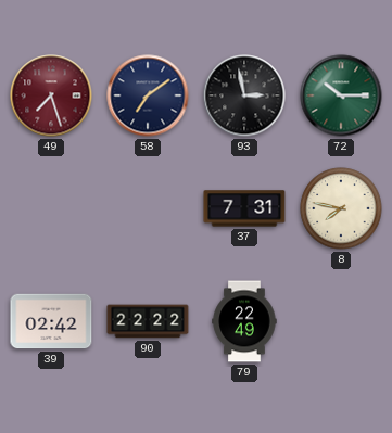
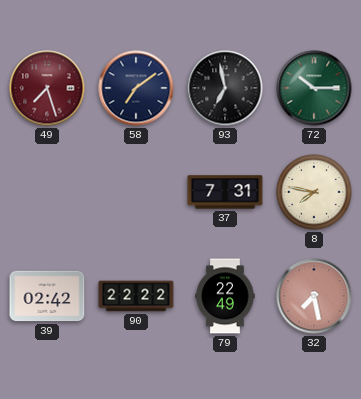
93: 2:58 -> 6:58 (225, 88)
32: none -> 7:28 (314, 296)
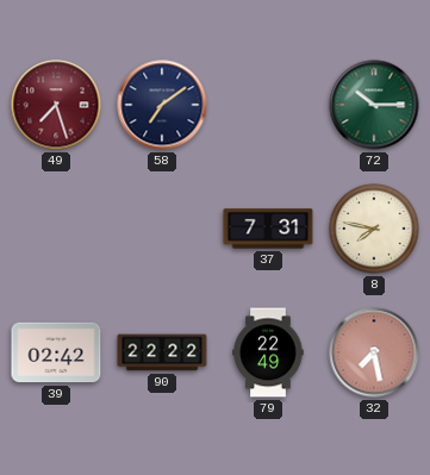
93: 6:58 -> none (225, 88)
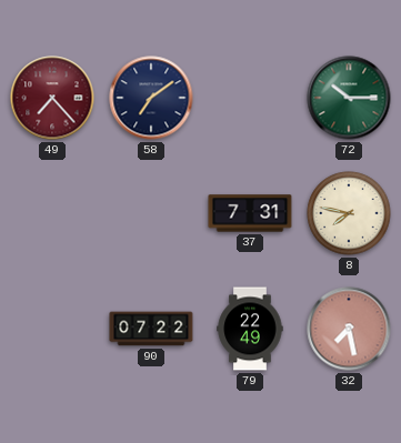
49: 7:27 -> 7:23 (52, 98)
39: 02:42 -> none (56, 352)
90: 22:22 -> 07:22 (151, 329)
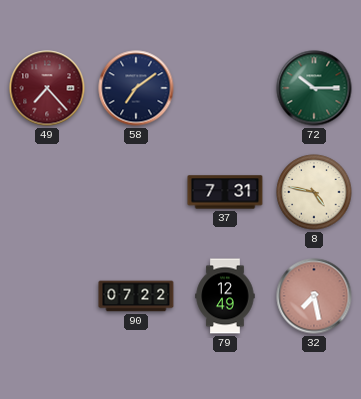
8: 7:47 -> 4:47 (314, 192)
79: 22:49 -> 12:49 (225, 296)
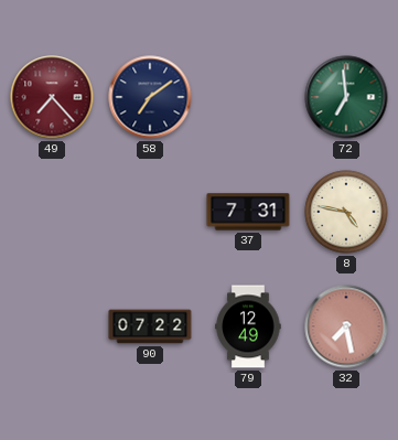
72: 10:15 -> 6:59 (346, 97)
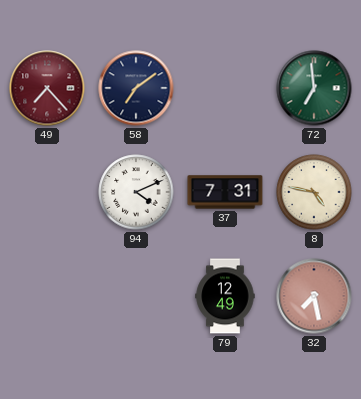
94: none -> 4:11 (136, 192)
90: 07:22 -> none (150, 326)
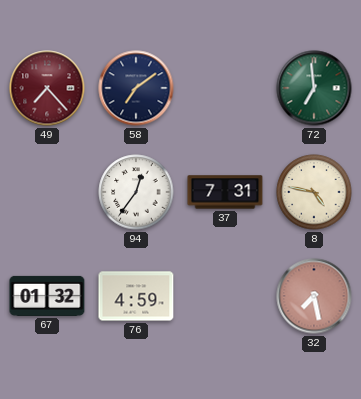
94: 4:11 -> 12:36 (136, 192)
67: none -> 01:32 (47, 296)
76: none -> 4:59 (136, 296)
79: 12:49 -> none (225, 296)
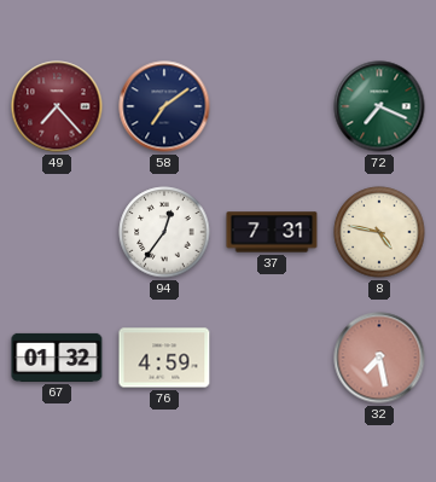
72: 6:59 -> 7:19 (379, 106)
